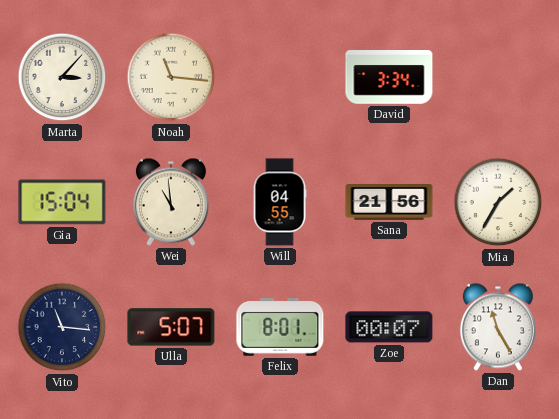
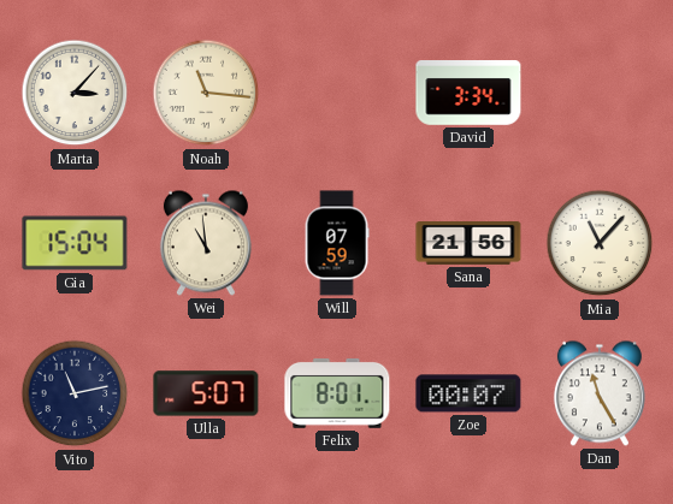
Will: 04:55 -> 07:59 (337, 243)
Mia: 1:35 -> 11:07 (600, 243)
Vito: 11:16 -> 11:13 (75, 393)
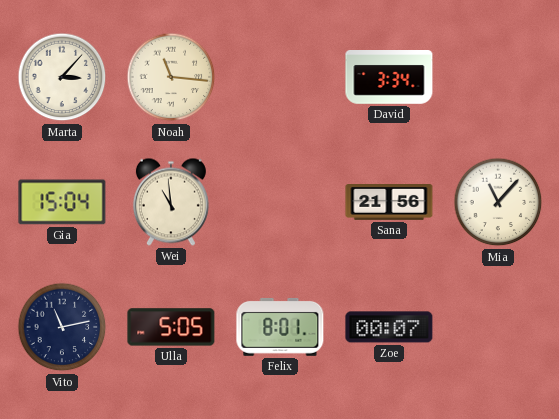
Will: 07:59 -> none (337, 243)
Ulla: 5:07 -> 5:05 (171, 327)
Dan: 11:25 -> none (600, 393)
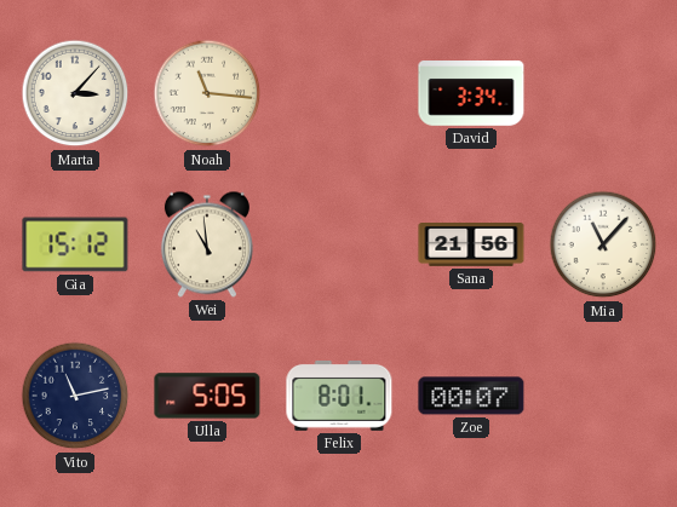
Gia: 15:04 -> 15:12 (75, 244)
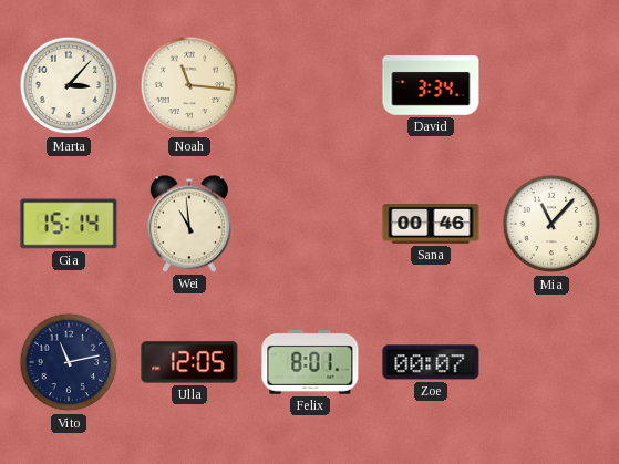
Gia: 15:12 -> 15:14 (69, 224)
Sana: 21:56 -> 00:46 (431, 225)
Ulla: 5:05 -> 12:05 (189, 362)
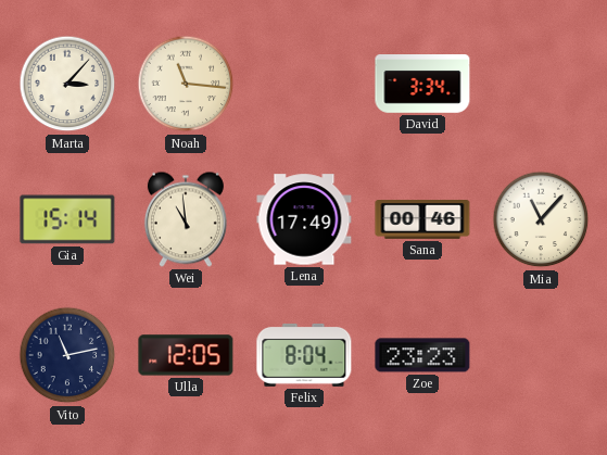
Lena: none -> 17:49 (304, 219)
Felix: 8:01 -> 8:04 (304, 355)
Zoe: 00:07 -> 23:23 (422, 355)
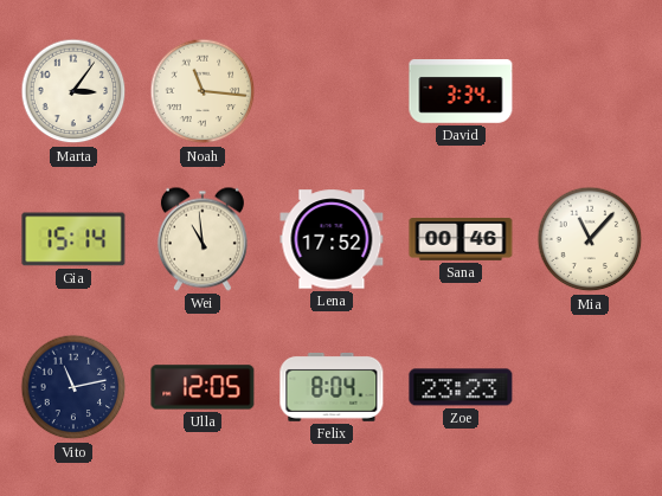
Marta: 3:07 -> 3:06 (73, 91)
Lena: 17:49 -> 17:52 (332, 239)
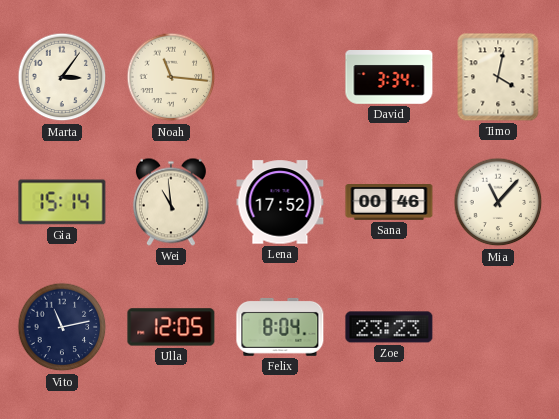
Timo: none -> 4:02 (498, 77)
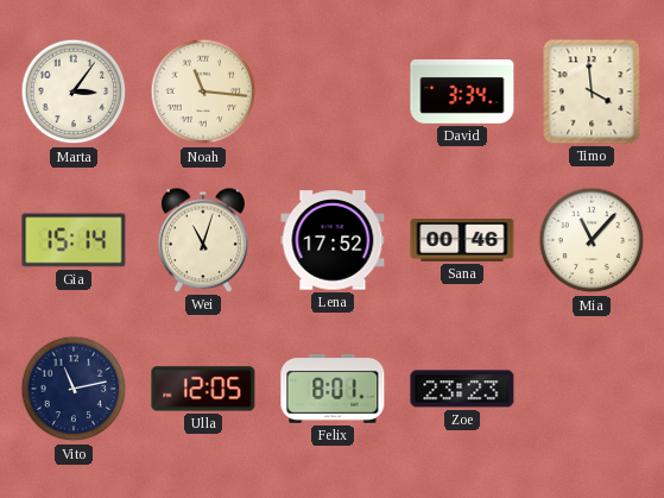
Timo: 4:02 -> 3:59 (592, 92)
Wei: 10:59 -> 11:03 (203, 240)
Felix: 8:04 -> 8:01 (333, 389)
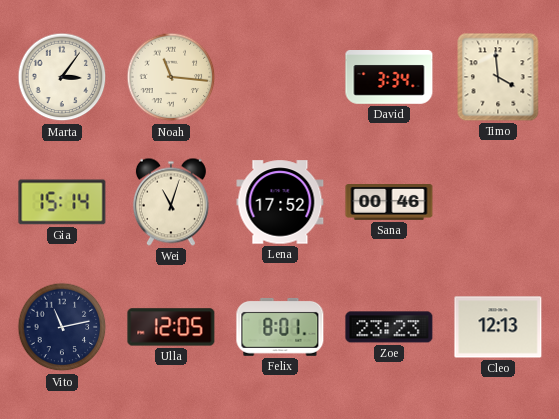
Mia: 11:07 -> none (592, 240)
Cleo: none -> 12:13 (498, 327)
